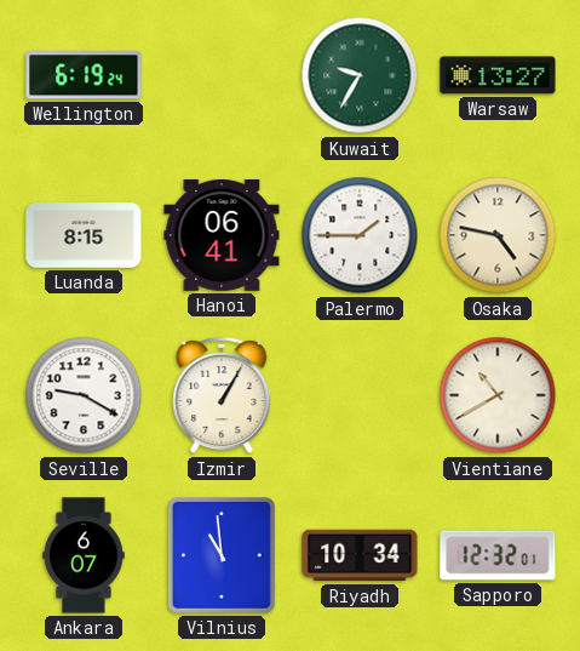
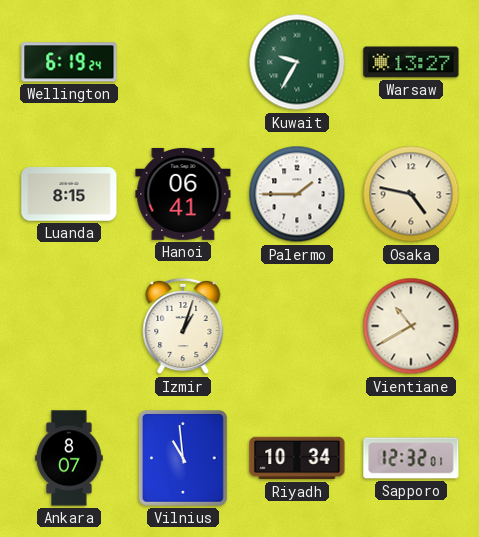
Seville: 9:20 -> none (84, 395)
Izmir: 1:05 -> 1:03 (183, 326)
Ankara: 6:07 -> 8:07 (69, 458)
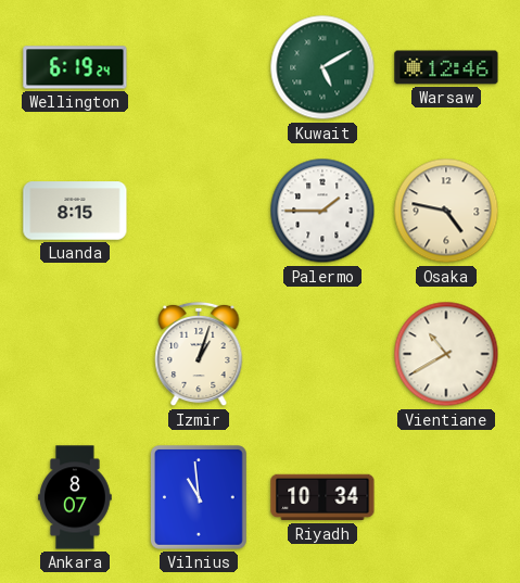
Kuwait: 9:35 -> 5:10 (322, 67)
Warsaw: 13:27 -> 12:46 (446, 67)
Hanoi: 06:41 -> none (183, 194)
Sapporo: 12:32 -> none (411, 458)
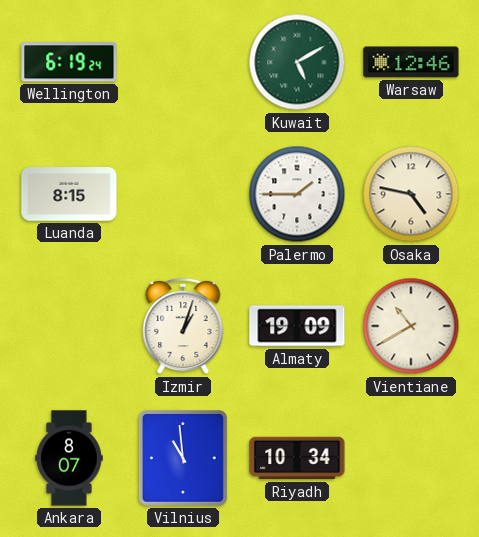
Almaty: none -> 19:09 (297, 326)
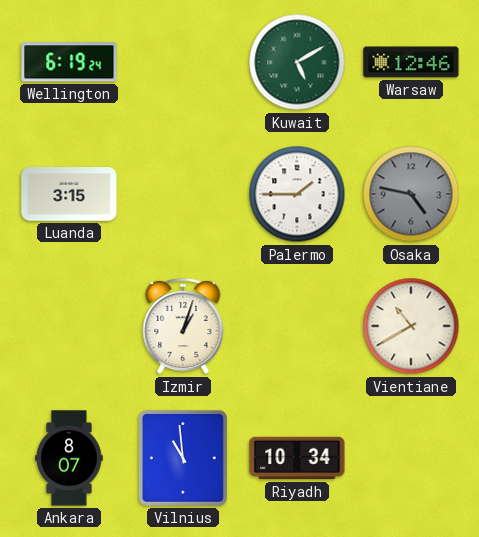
Luanda: 8:15 -> 3:15 (69, 194)
Osaka dial: cream -> grey (411, 194)
Almaty: 19:09 -> none (297, 326)
